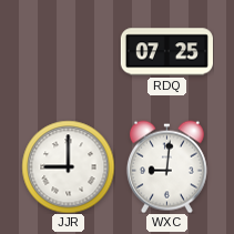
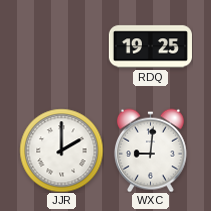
RDQ: 07:25 -> 19:25 (150, 47)
JJR: 9:00 -> 2:00 (61, 150)
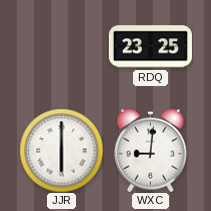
RDQ: 19:25 -> 23:25 (150, 47)
JJR: 2:00 -> 6:00 (61, 150)
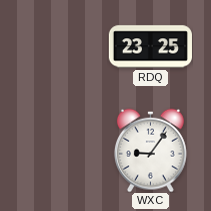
JJR: 6:00 -> none (61, 150)
WXC: 9:01 -> 9:06 (150, 150)
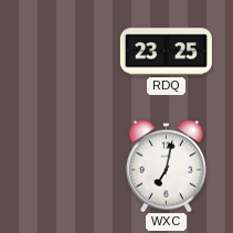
WXC: 9:06 -> 7:02 (166, 166)
